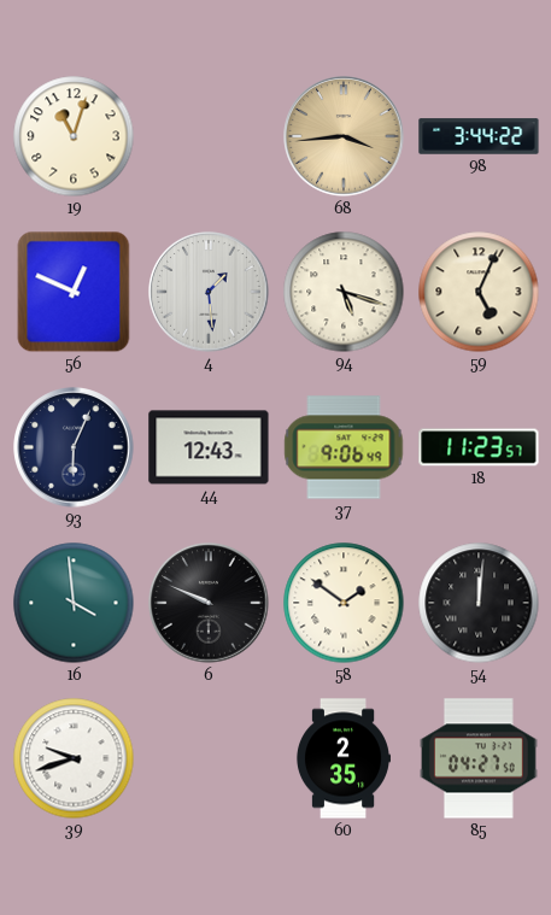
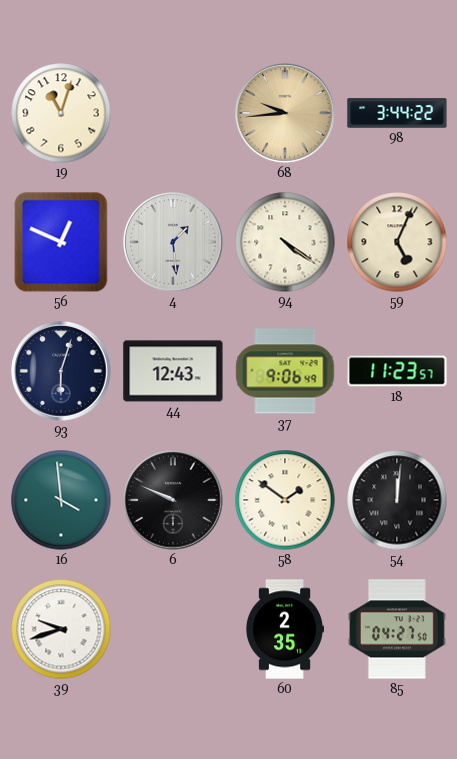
68: 3:44 -> 9:44 (285, 113)
94: 5:18 -> 4:21 (285, 242)
93: 6:04 -> 6:03 (61, 371)
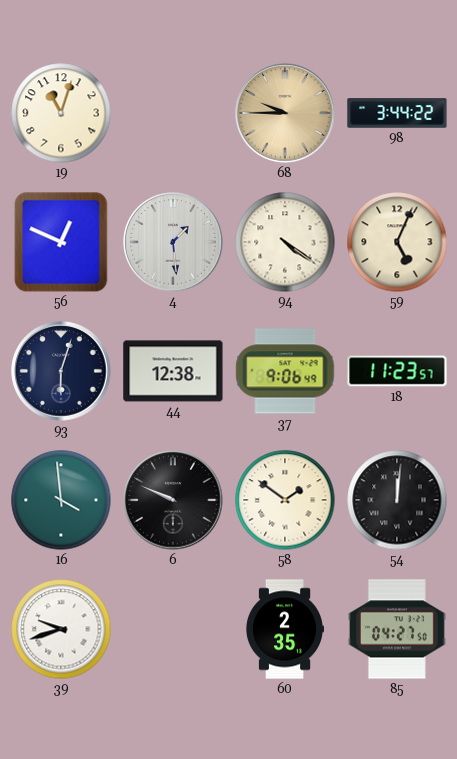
68: 9:44 -> 9:45 (285, 113)
44: 12:43 -> 12:38 (173, 371)
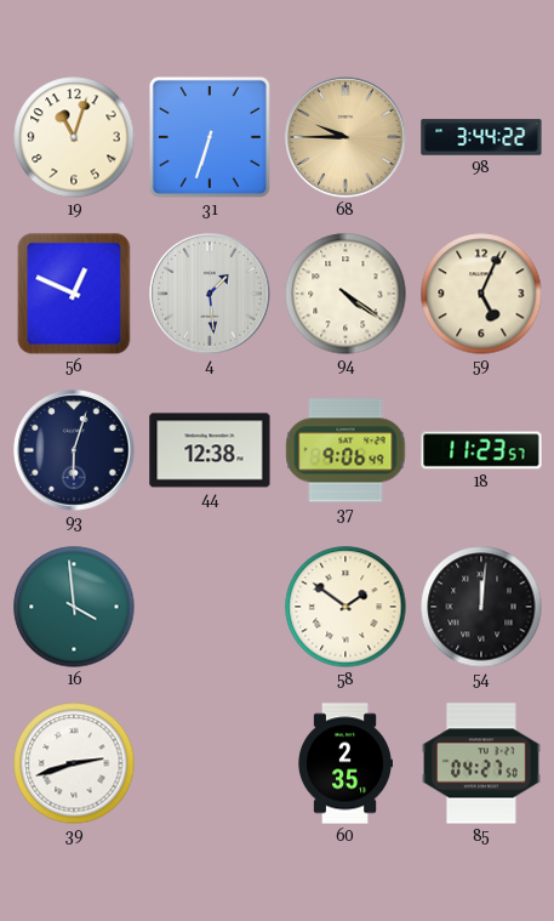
31: none -> 6:33 (210, 137)
6: 9:49 -> none (173, 500)
39: 9:42 -> 2:42 (74, 763)
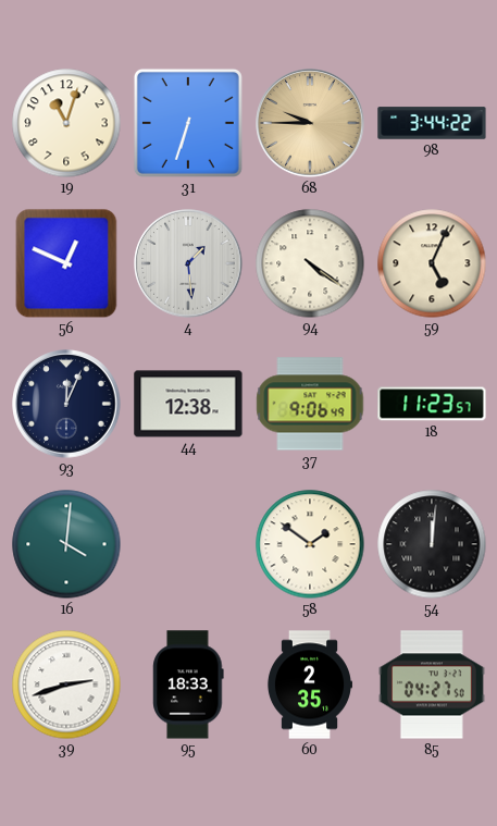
93: 6:03 -> 12:04 (66, 404)
16: 3:59 -> 4:01 (66, 544)
95: none -> 18:33 (188, 685)
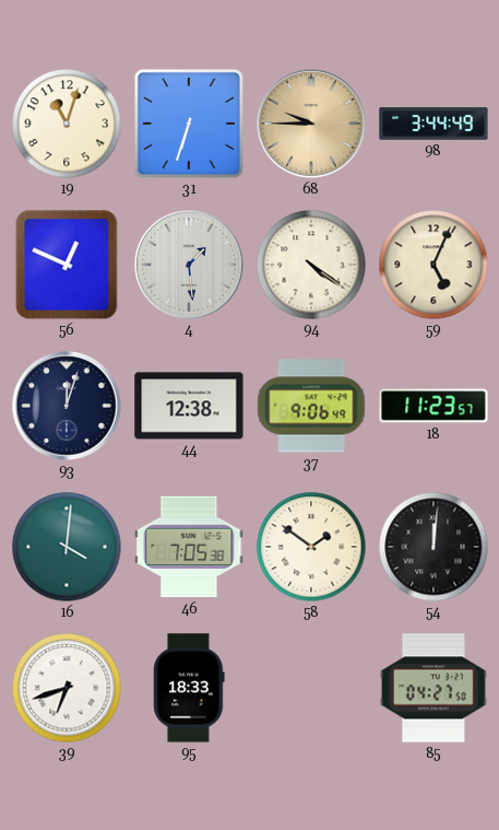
98: 3:44:22 -> 3:44:49 (433, 124)
93: 12:04 -> 12:03 (67, 406)
46: none -> 7:05 (189, 547)
39: 2:42 -> 6:42 (67, 688)
60: 2:35 -> none (309, 685)
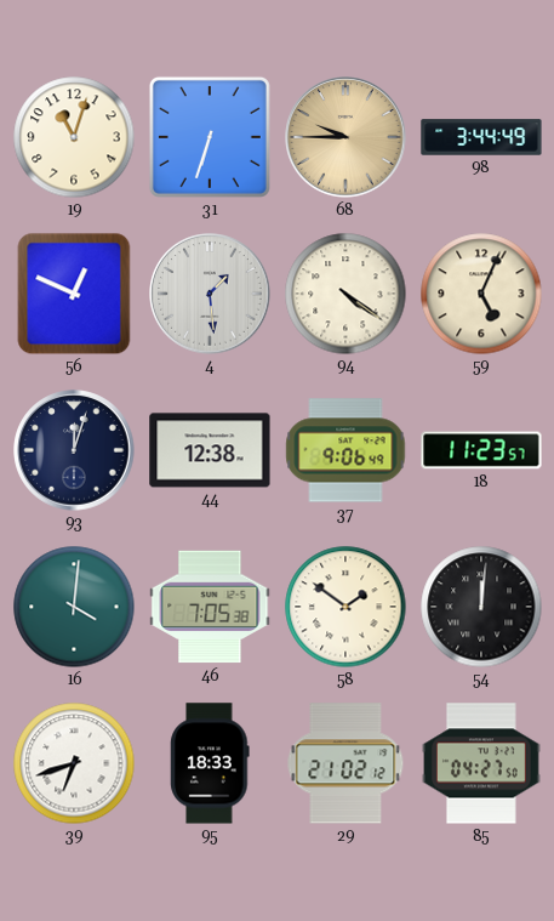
29: none -> 21:02 (345, 763)
